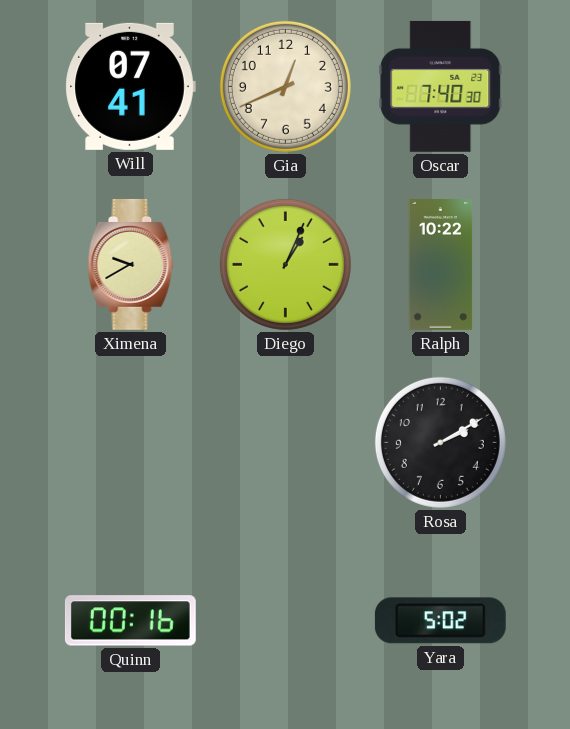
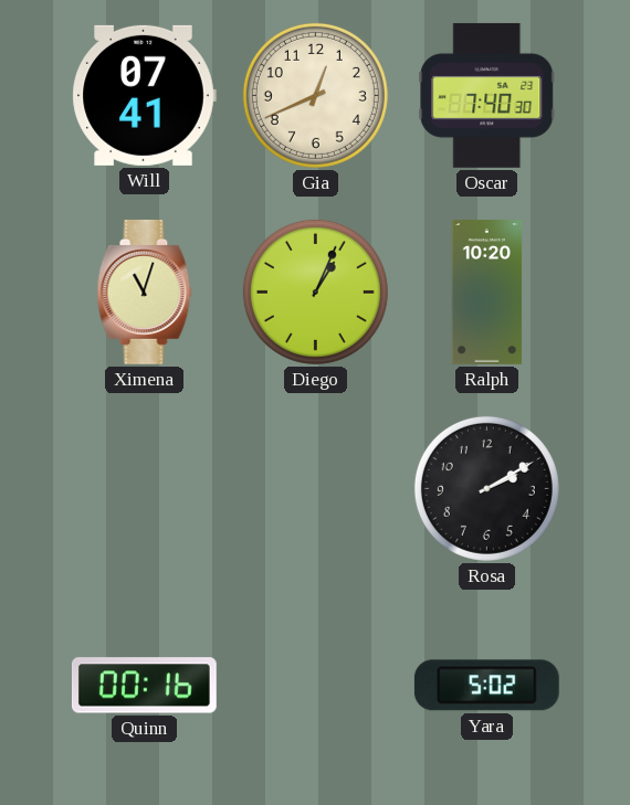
Ximena: 9:40 -> 11:03 (145, 292)
Ralph: 10:22 -> 10:20 (487, 293)
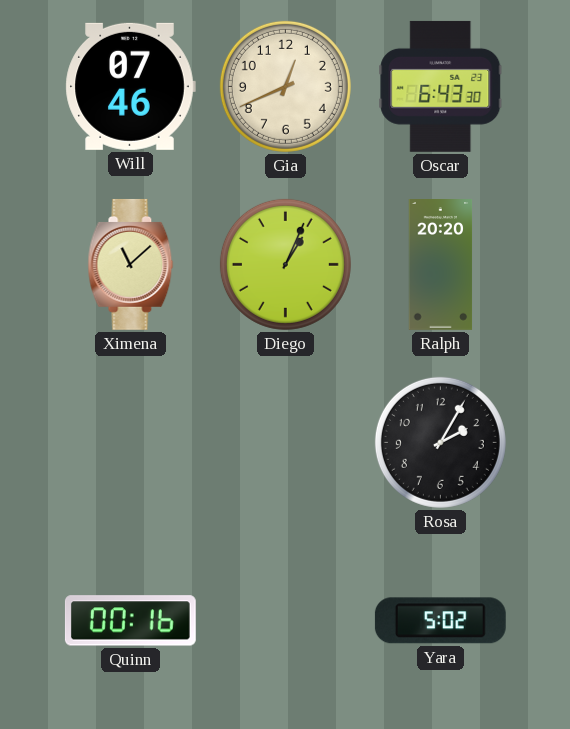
Will: 07:41 -> 07:46 (130, 86)
Oscar: 7:40 -> 6:43 (441, 86)
Ximena: 11:03 -> 11:08 (131, 264)
Ralph: 10:20 -> 20:20 (441, 265)
Rosa: 2:10 -> 2:05 (440, 442)
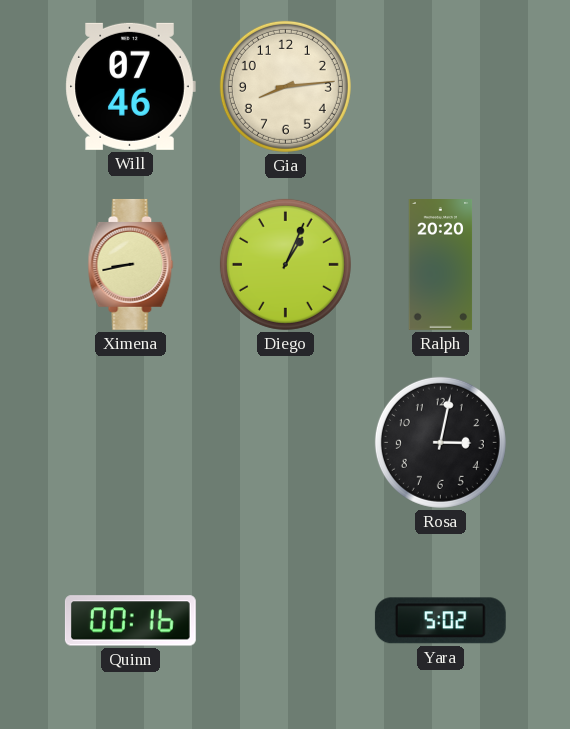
Gia: 12:41 -> 8:14 (285, 86)
Oscar: 6:43 -> none (441, 86)
Ximena: 11:08 -> 8:43 (131, 264)
Rosa: 2:05 -> 3:02 (440, 442)
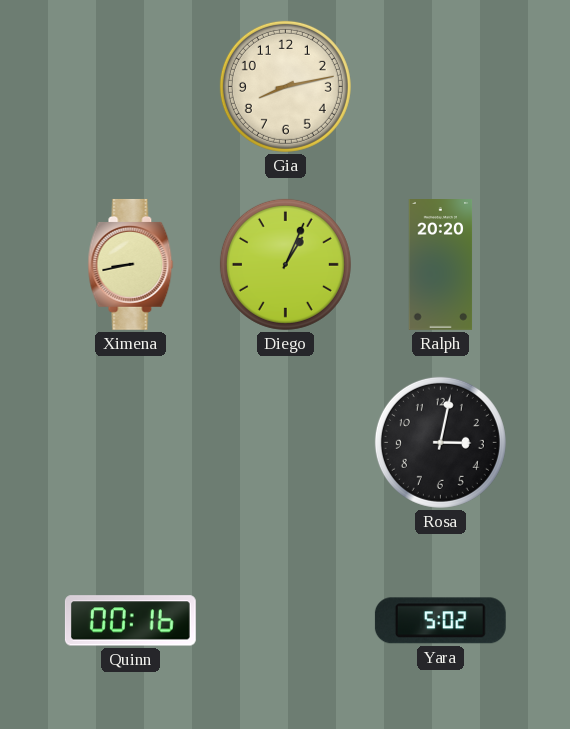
Will: 07:46 -> none (130, 86)
Gia: 8:14 -> 8:13 (285, 86)
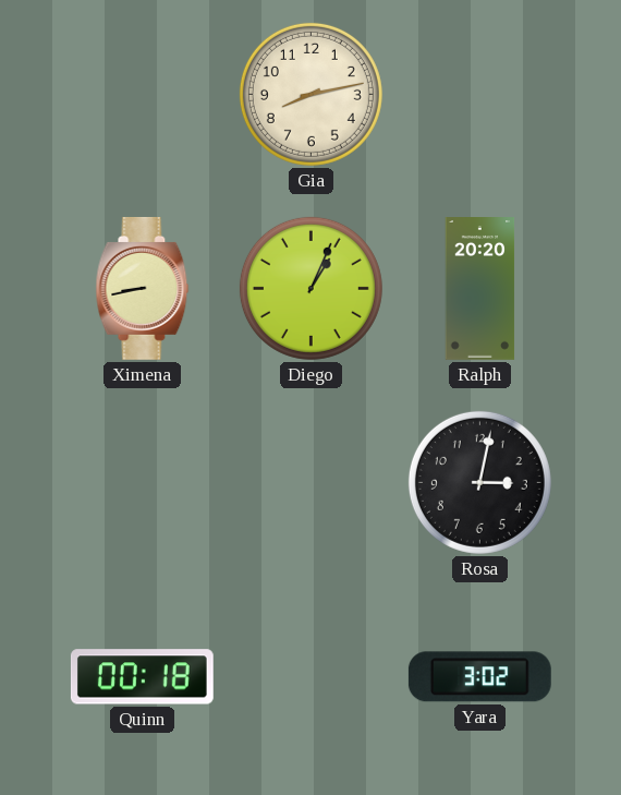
Quinn: 00:16 -> 00:18 (142, 677)
Yara: 5:02 -> 3:02 (479, 677)
